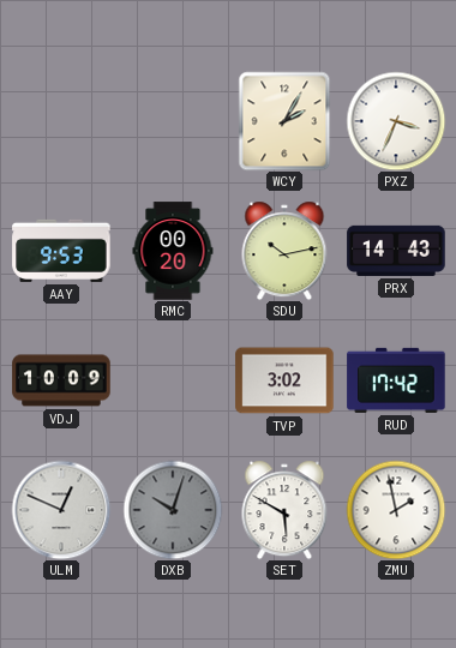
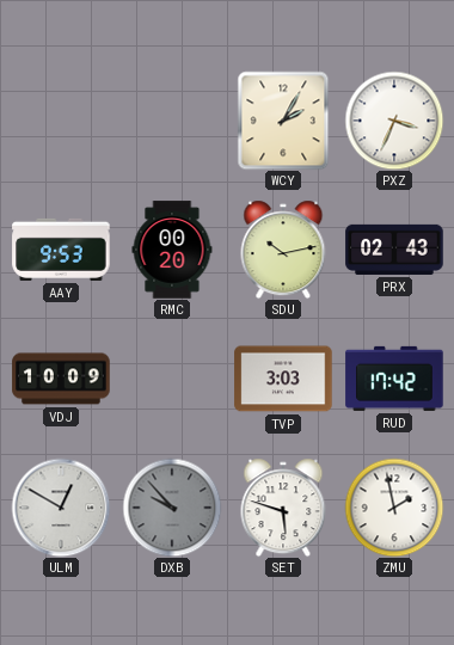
PRX: 14:43 -> 02:43 (394, 250)
TVP: 3:02 -> 3:03 (283, 379)
ULM: 12:49 -> 12:50 (61, 508)
DXB: 10:03 -> 9:53 (172, 508)
SET: 5:50 -> 5:48 (283, 508)
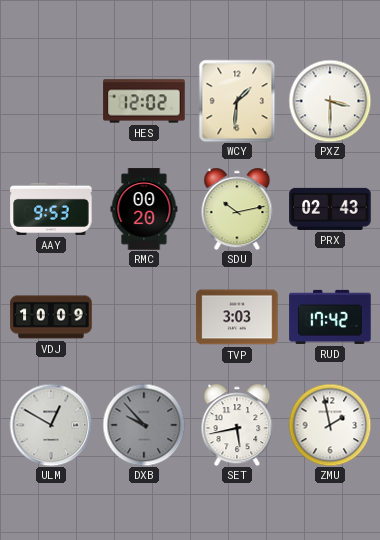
HES: none -> 12:02 (144, 101)
WCY: 2:05 -> 1:31 (237, 101)
PXZ: 3:34 -> 3:30 (330, 101)
SET: 5:48 -> 5:43 (237, 425)
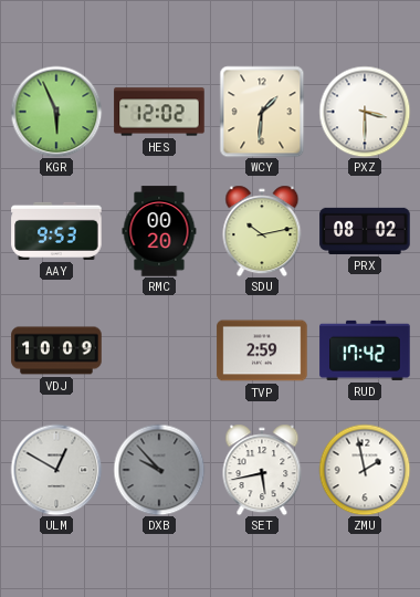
KGR: none -> 5:56 (56, 112)
PRX: 02:43 -> 08:02 (365, 231)
TVP: 3:03 -> 2:59 (262, 350)
